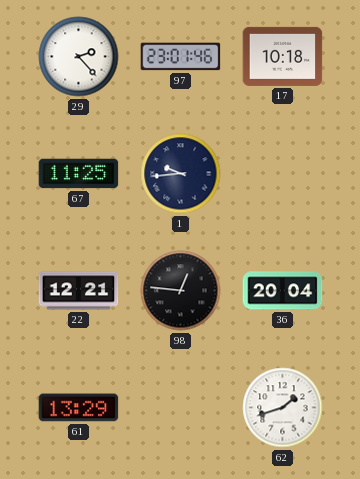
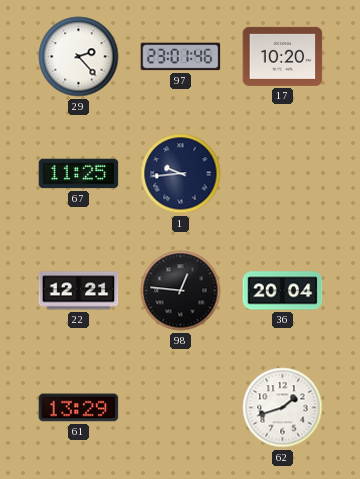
17: 10:18 -> 10:20 (283, 56)
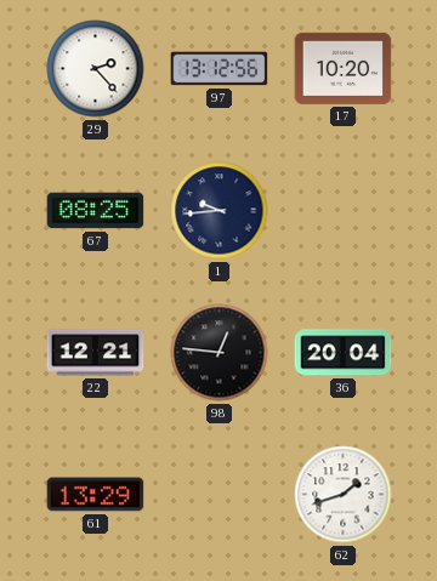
97: 23:01 -> 13:12 (220, 69)
67: 11:25 -> 08:25 (96, 211)
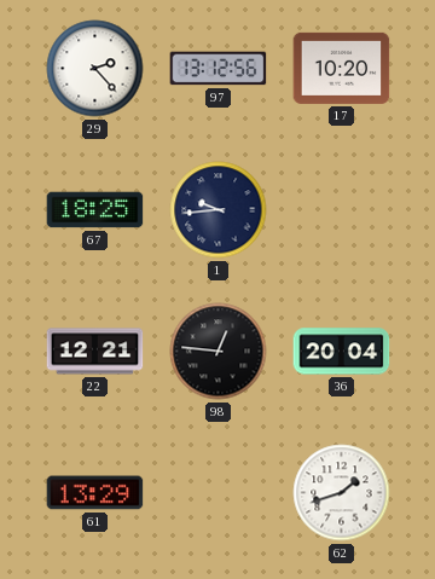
67: 08:25 -> 18:25 (95, 210)
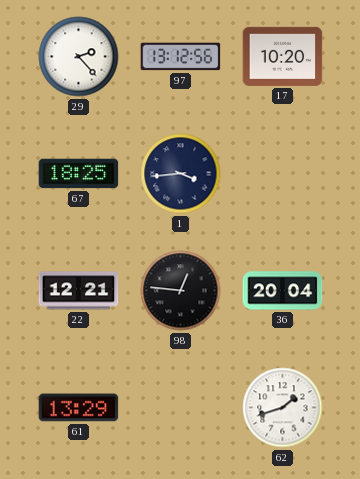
1: 9:44 -> 3:44 (181, 174)
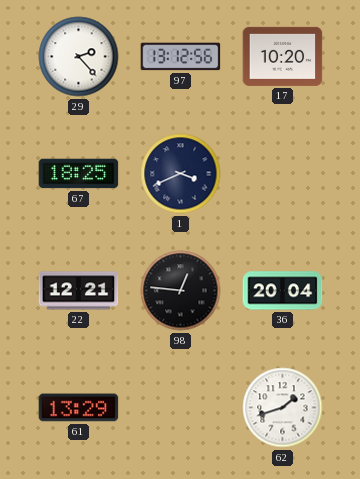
1: 3:44 -> 3:41 (181, 174)
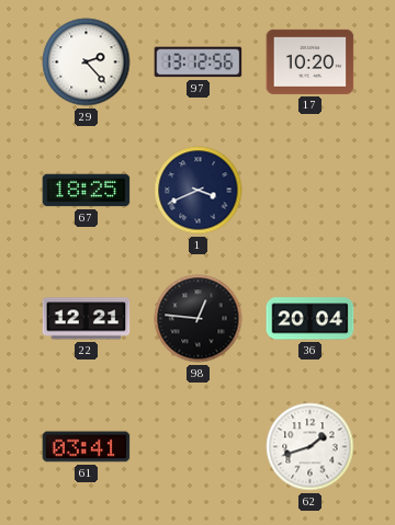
61: 13:29 -> 03:41 (87, 447)
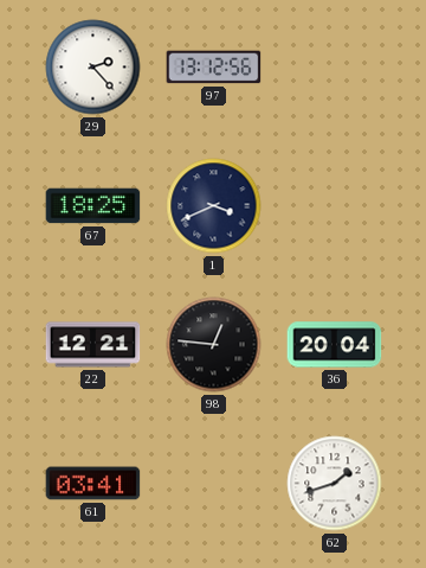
17: 10:20 -> none (311, 61)
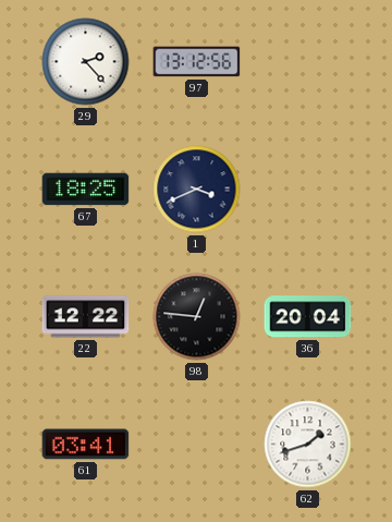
22: 12:21 -> 12:22 (86, 317)
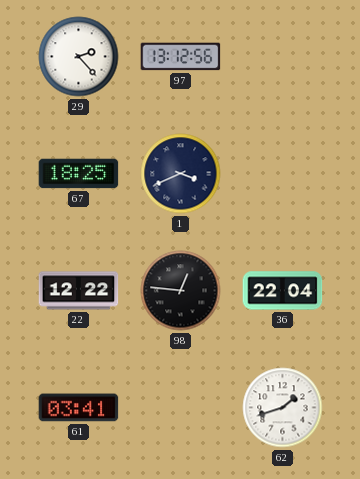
36: 20:04 -> 22:04 (283, 291)
